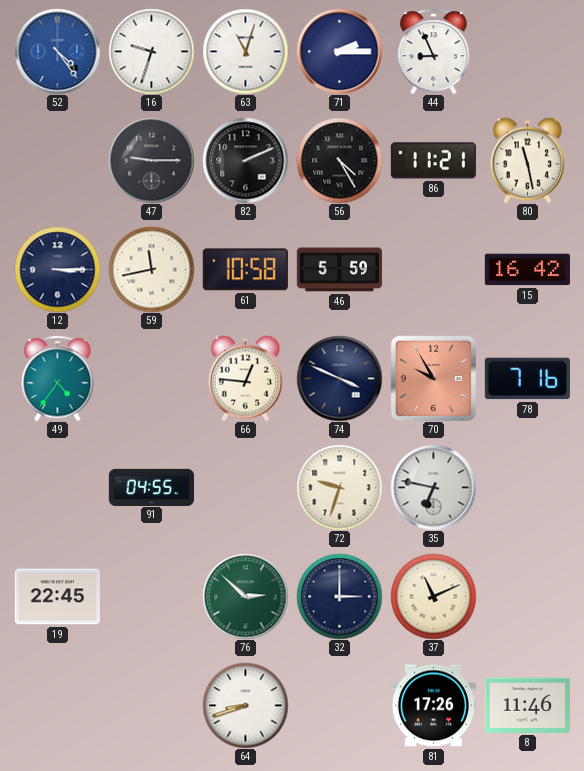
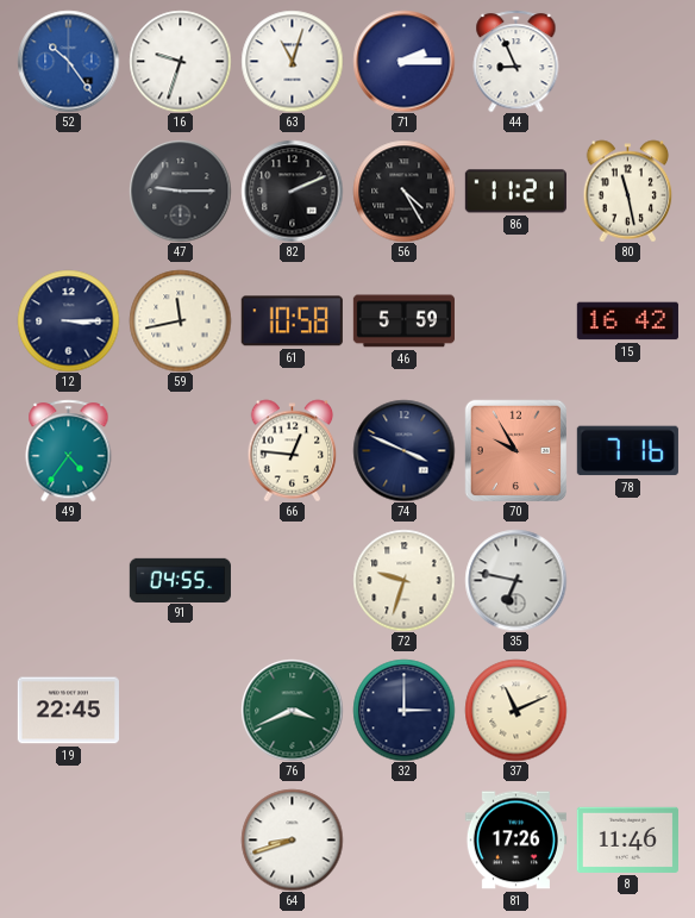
52: 4:24 -> 10:24 (68, 61)
76: 2:52 -> 3:41 (292, 710)
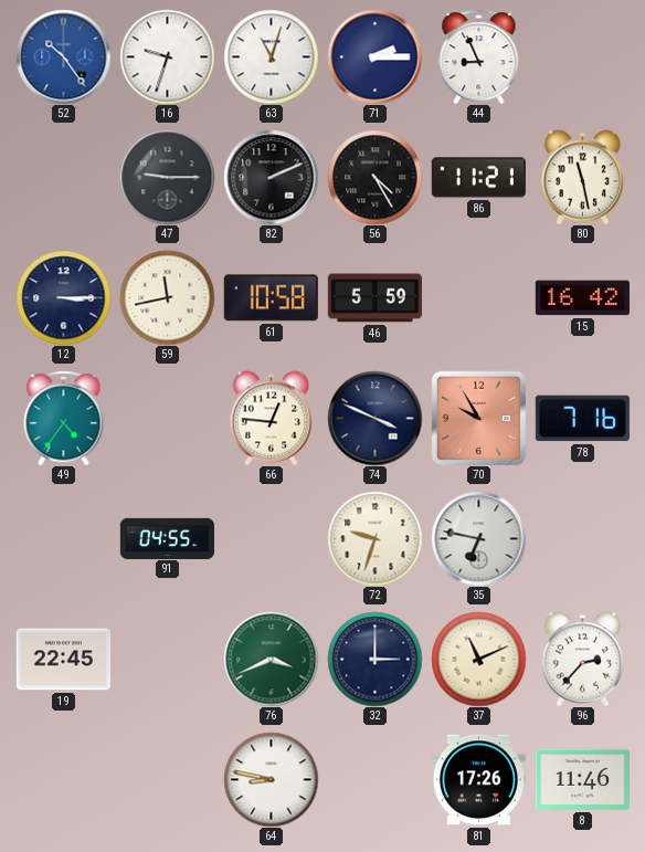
96: none -> 2:37 (583, 659)
64: 8:42 -> 8:47 (271, 779)
